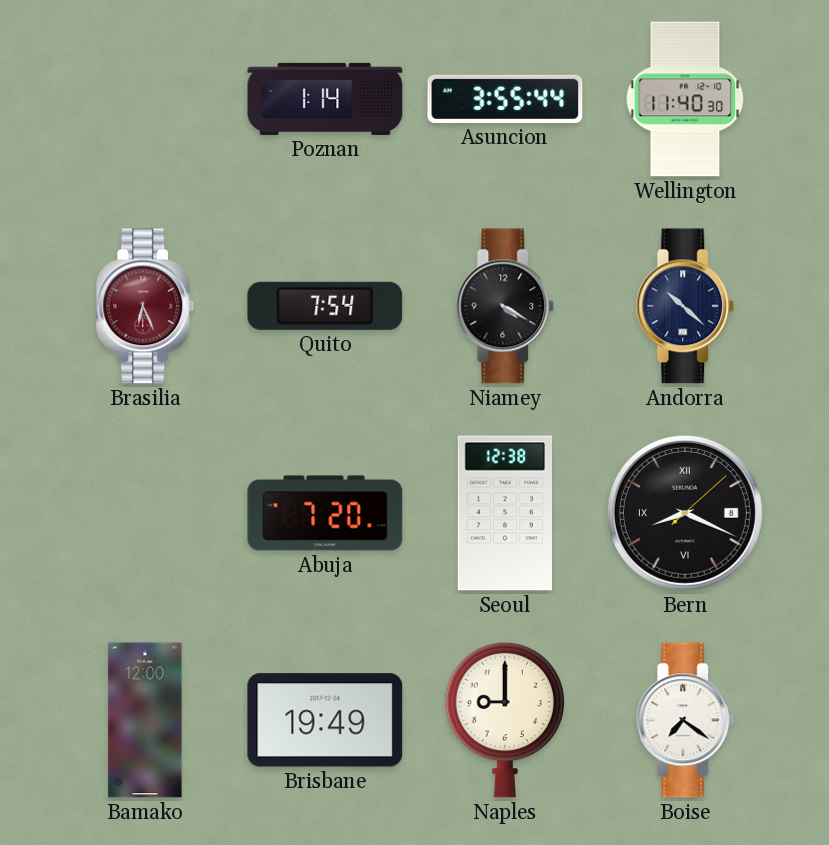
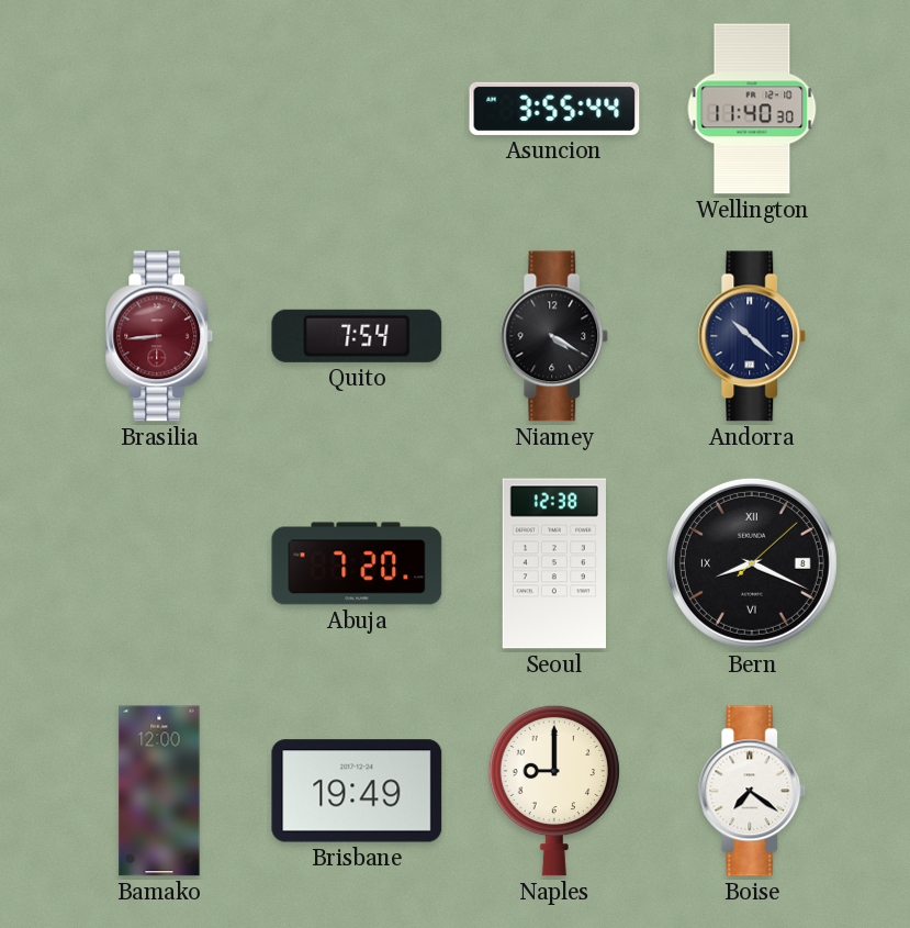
Poznan: 1:14 -> none (325, 99)
Brasilia: 6:26 -> 8:44 (159, 336)
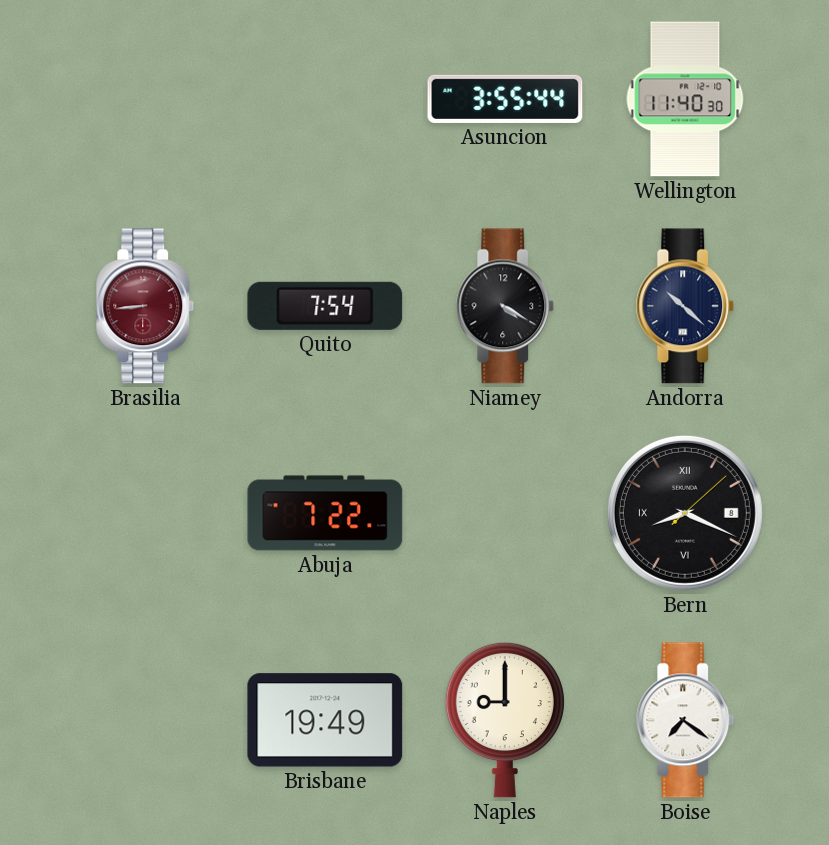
Abuja: 7:20 -> 7:22 (325, 513)
Seoul: 12:38 -> none (553, 563)
Bamako: 12:00 -> none (159, 791)
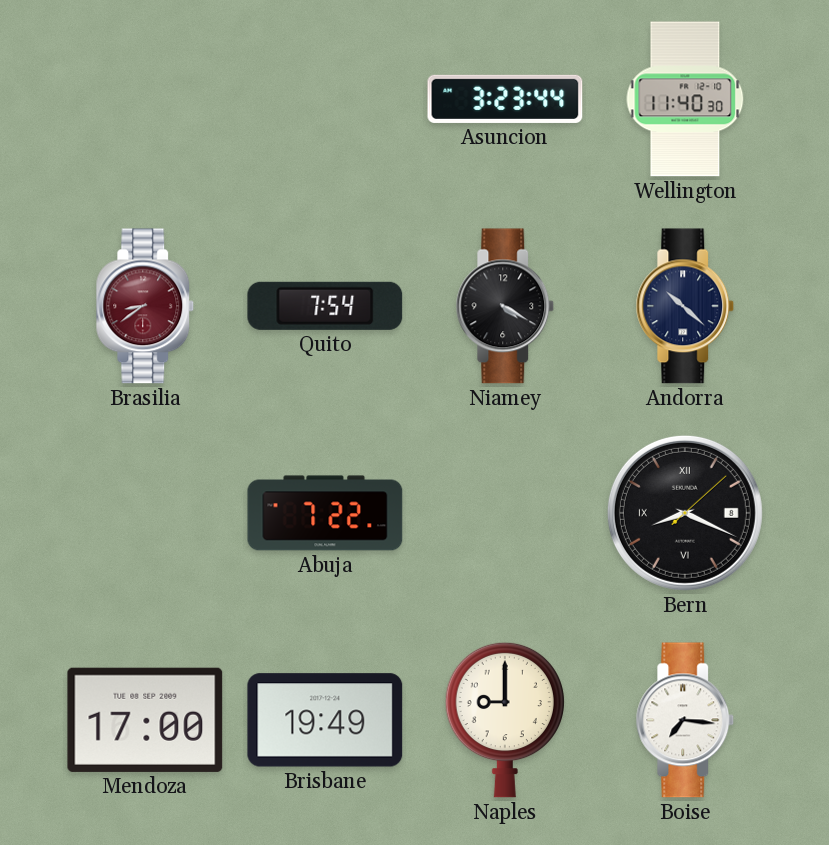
Asuncion: 3:55 -> 3:23 (505, 99)
Brasilia: 8:44 -> 8:39 (145, 306)
Mendoza: none -> 17:00 (145, 720)
Boise: 7:21 -> 7:16 (685, 720)
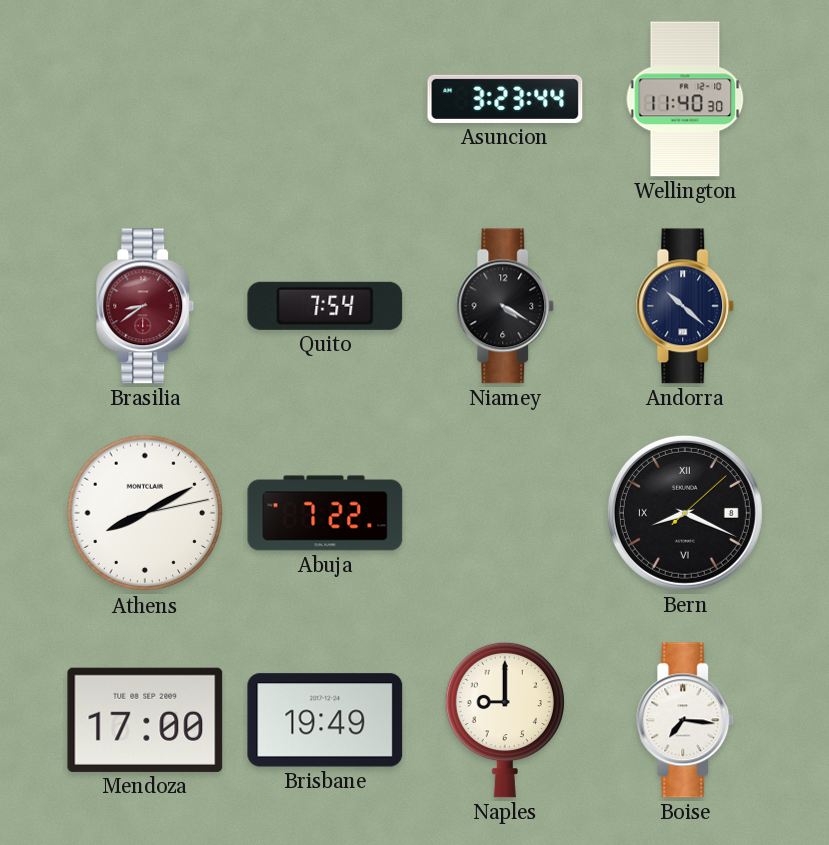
Athens: none -> 8:10 (145, 513)
